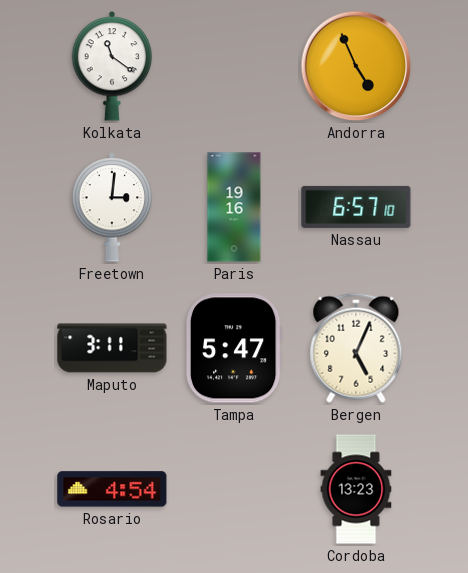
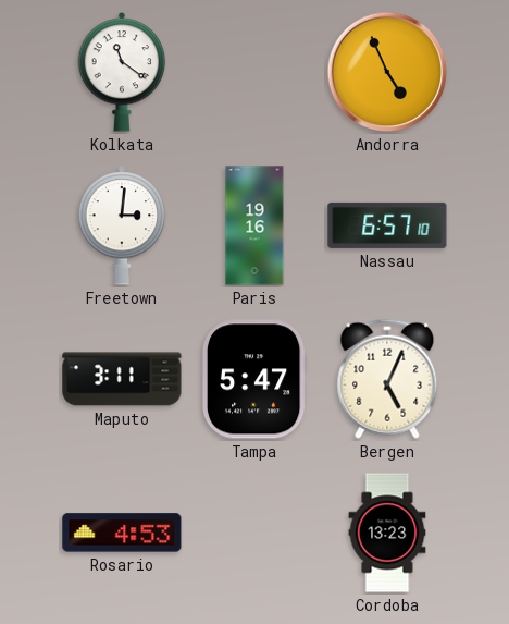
Rosario: 4:54 -> 4:53 (122, 533)
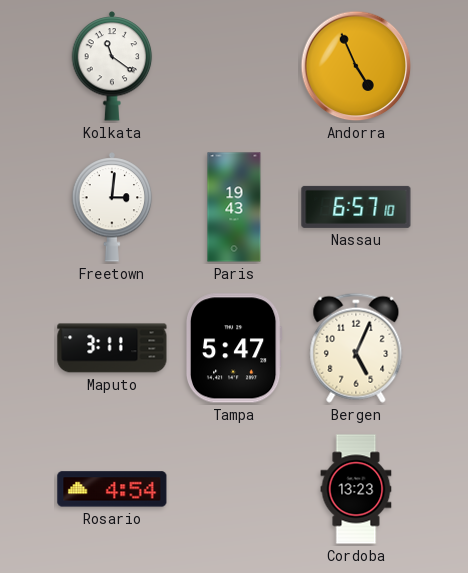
Paris: 19:16 -> 19:43 (234, 207)
Rosario: 4:53 -> 4:54 (112, 489)
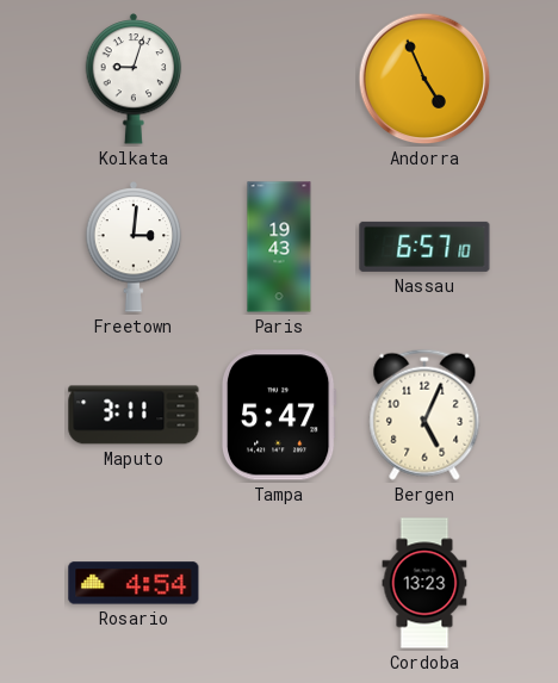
Kolkata: 11:21 -> 9:03 (134, 79)
